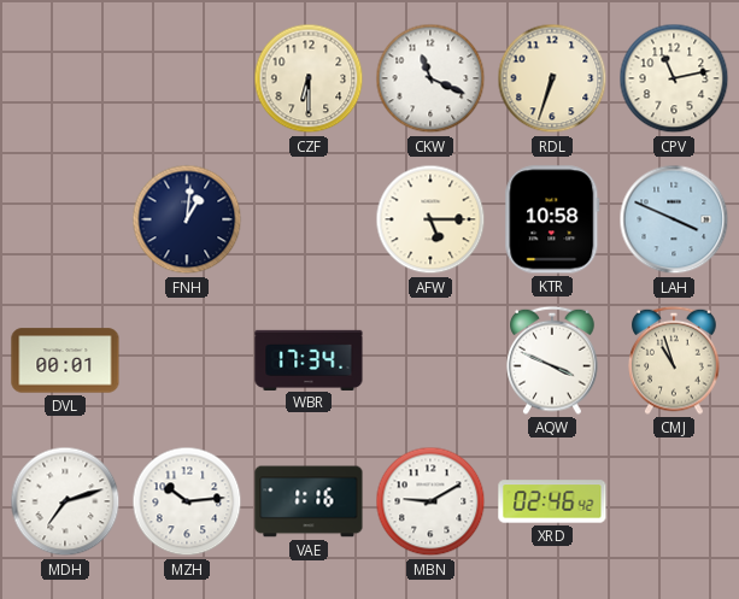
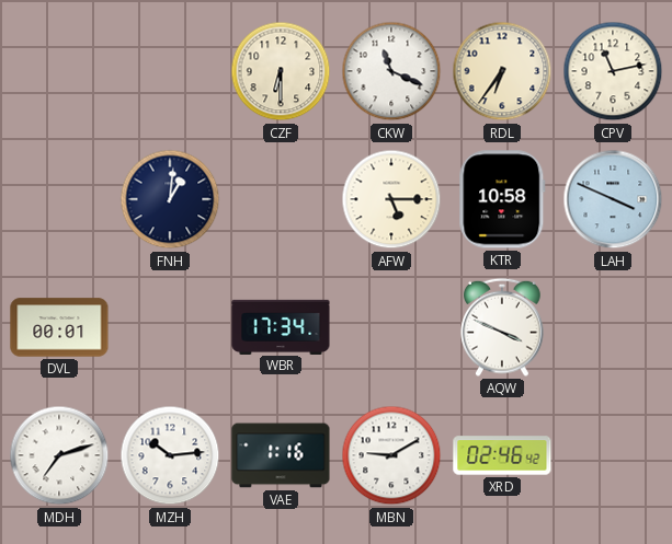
RDL: 6:33 -> 6:36 (502, 71)
CMJ: 10:57 -> none (674, 360)
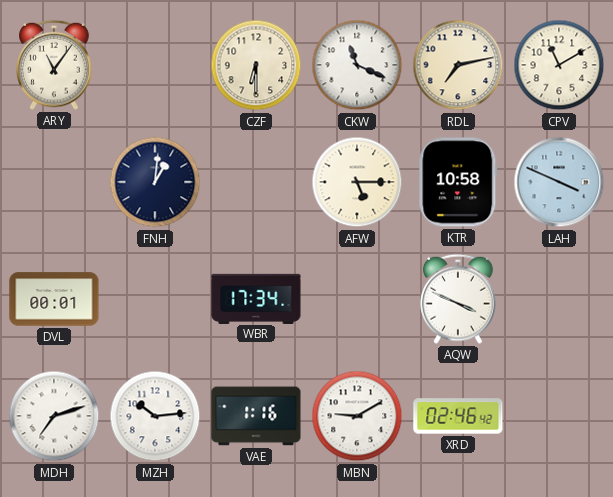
ARY: none -> 11:06 (54, 65)
RDL: 6:36 -> 7:13 (458, 65)
CPV: 11:13 -> 11:10 (559, 65)
